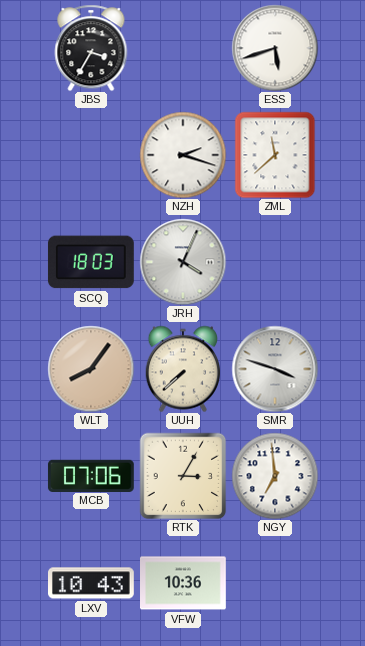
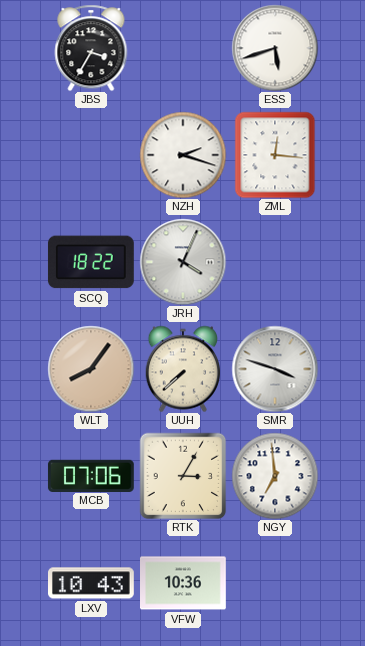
ZML: 11:38 -> 12:16 (275, 155)
SCQ: 18:03 -> 18:22 (91, 262)
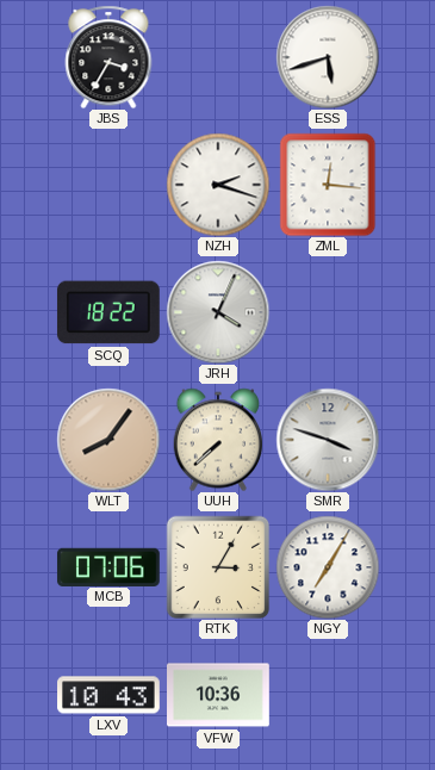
NGY: 6:59 -> 7:05 (328, 567)
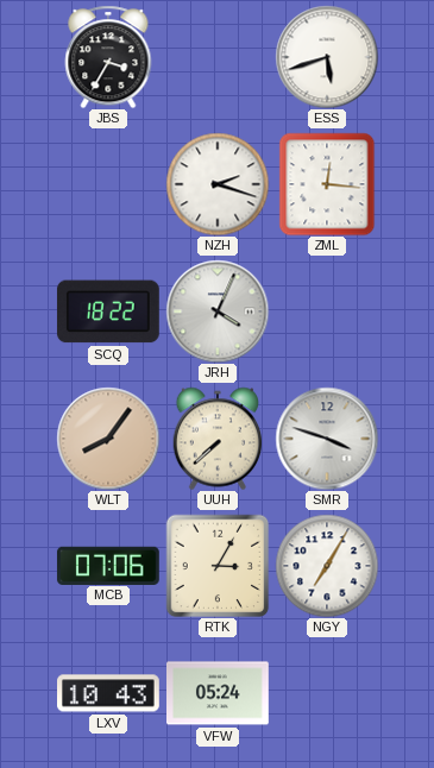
VFW: 10:36 -> 05:24 (219, 693)
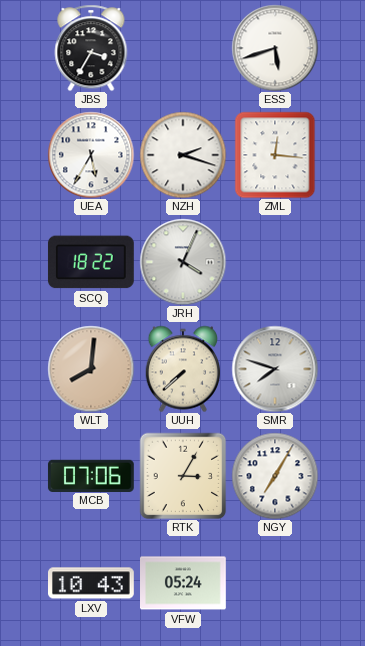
UEA: none -> 5:35 (91, 155)
WLT: 8:06 -> 8:01 (91, 369)
SMR: 3:48 -> 7:48 (275, 369)
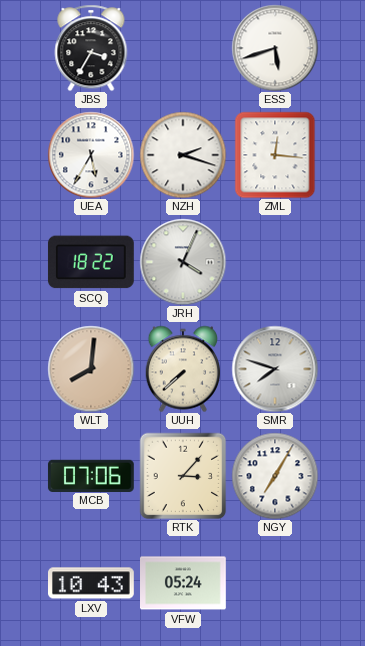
RTK: 3:05 -> 3:07 (183, 476)
